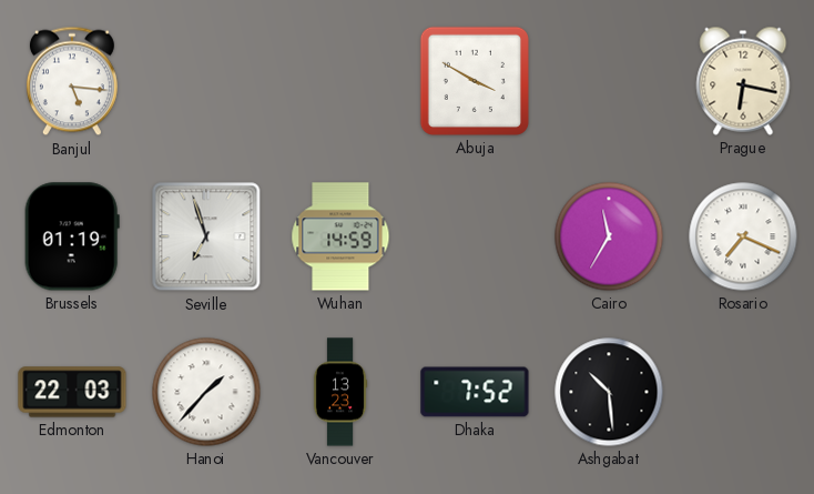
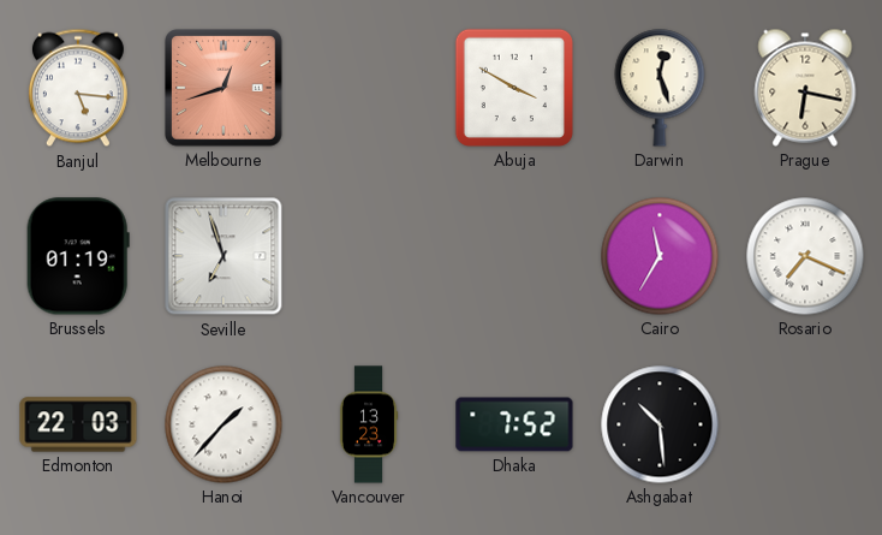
Melbourne: none -> 12:42 (225, 89)
Darwin: none -> 12:27 (660, 88)
Wuhan: 14:59 -> none (340, 236)
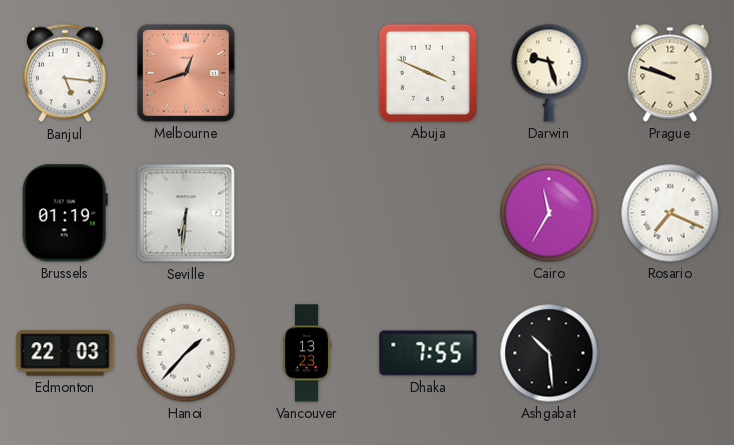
Abuja: 3:50 -> 3:49 (428, 73)
Darwin: 12:27 -> 9:27 (549, 73)
Prague: 6:17 -> 9:48 (670, 73)
Seville: 6:57 -> 6:31 (186, 213)
Dhaka: 7:52 -> 7:55 (428, 353)
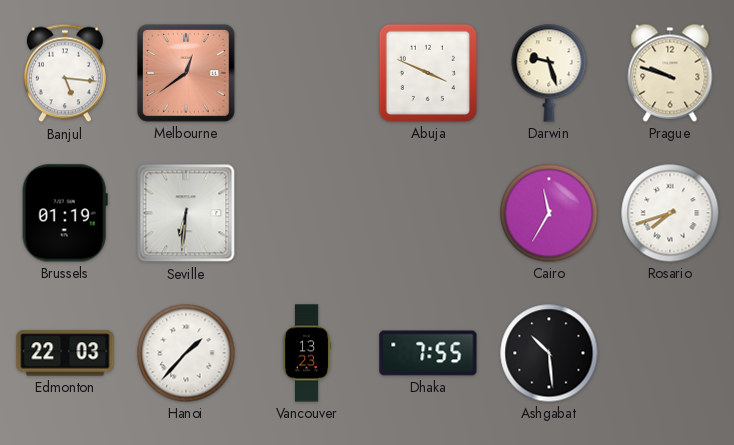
Melbourne: 12:42 -> 12:39 (187, 74)
Rosario: 7:19 -> 7:42 (670, 213)
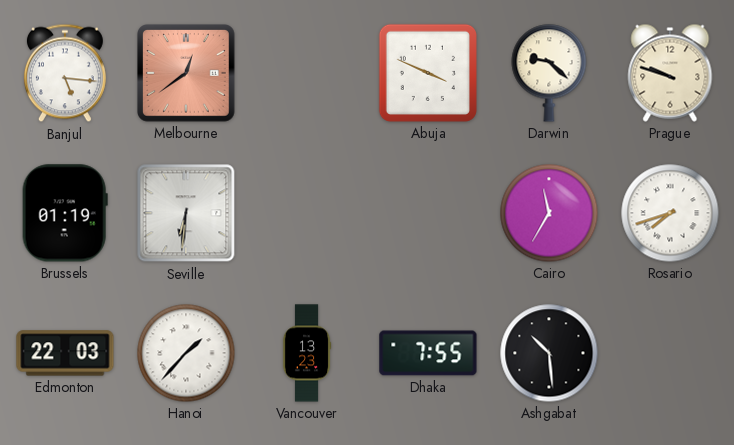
Darwin: 9:27 -> 9:22 (549, 73)
